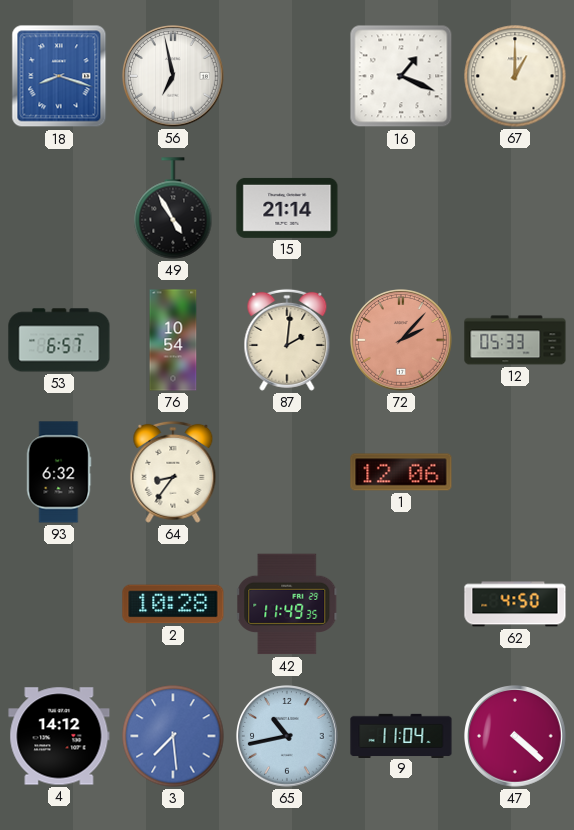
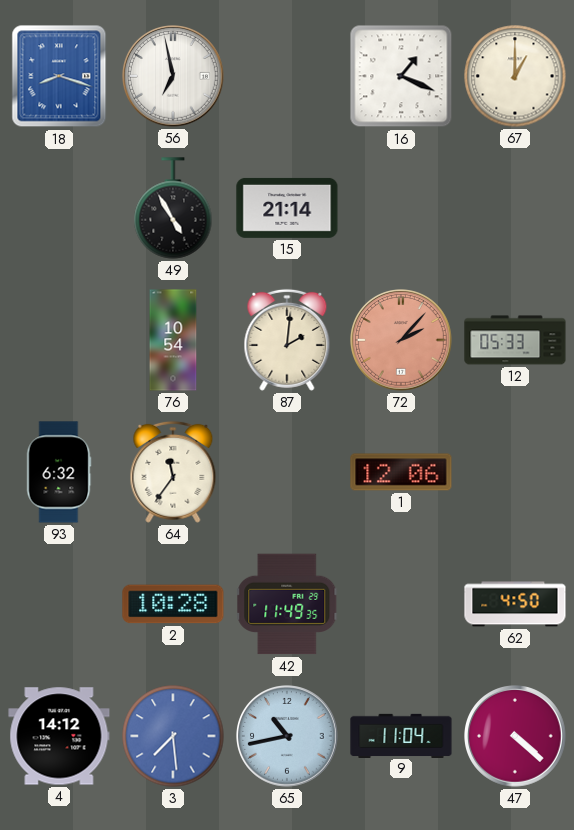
53: 6:57 -> none (59, 340)
64: 8:36 -> 11:36 (173, 472)
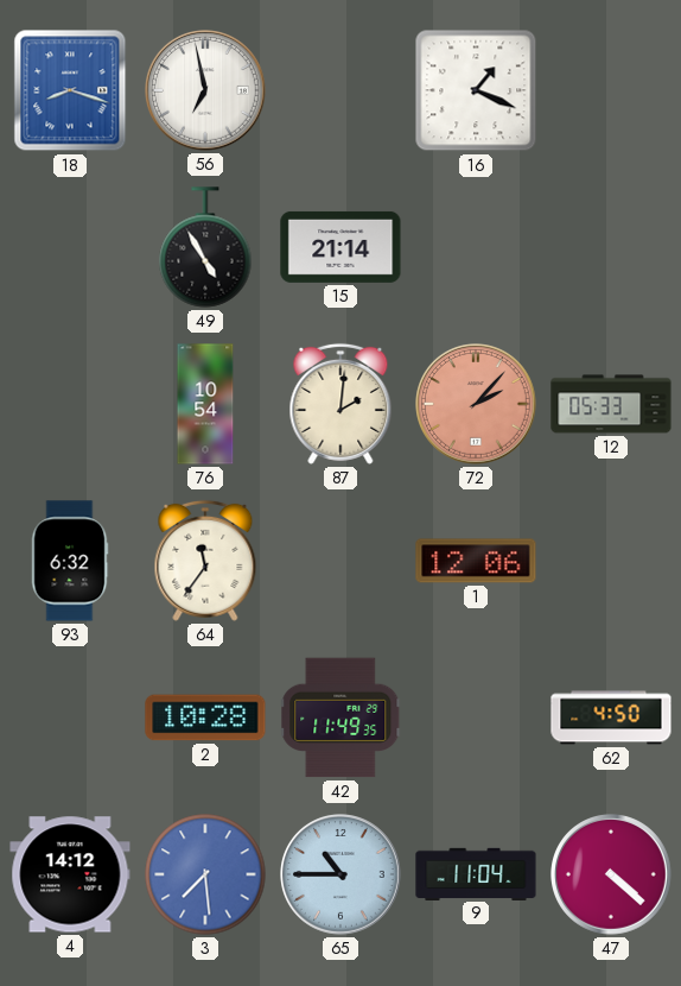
67: 1:00 -> none (515, 76)
65: 10:43 -> 10:45 (342, 876)
